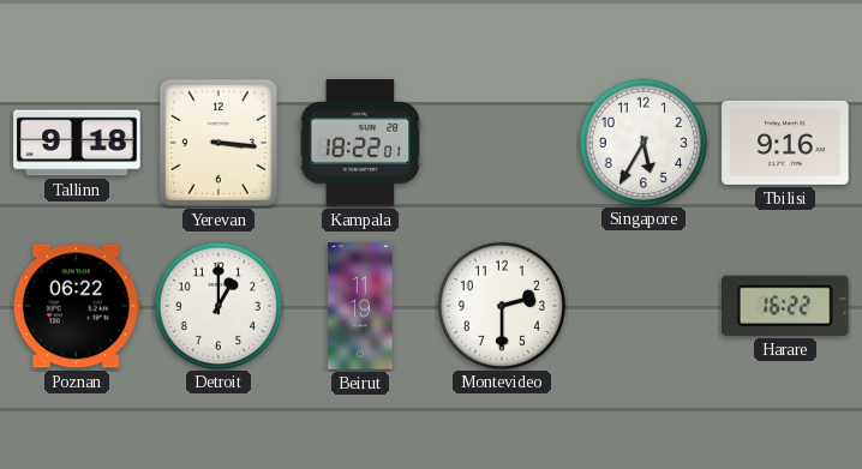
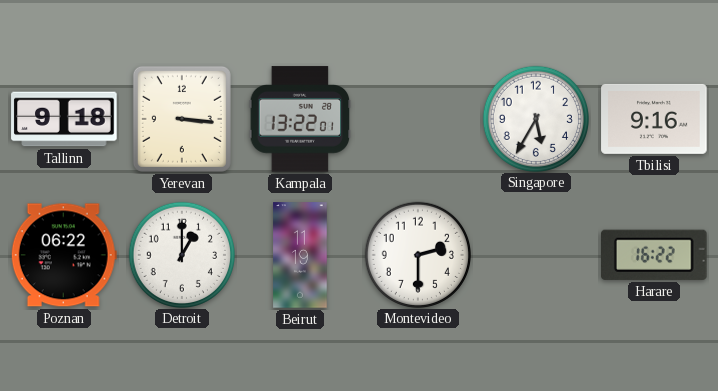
Kampala: 18:22 -> 13:22 (300, 119)
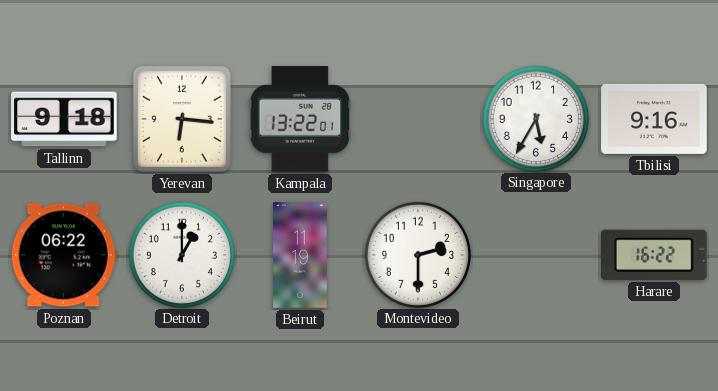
Yerevan: 3:16 -> 6:16 (182, 119)
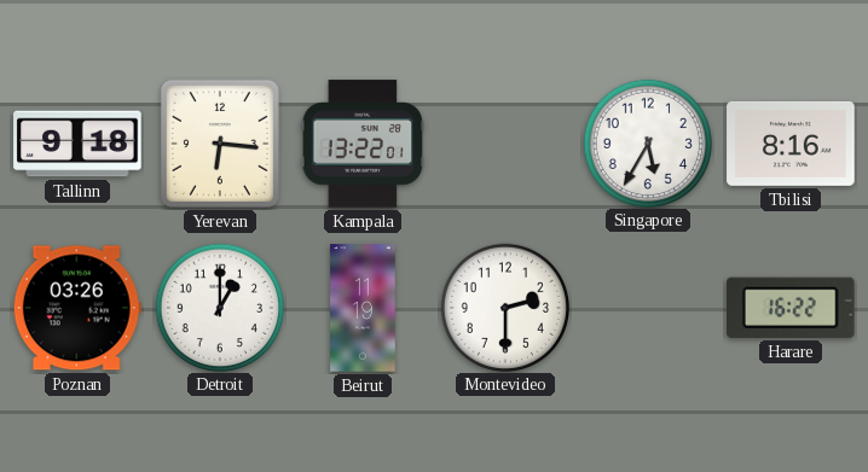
Tbilisi: 9:16 -> 8:16 (791, 144)
Poznan: 06:22 -> 03:26 (77, 308)
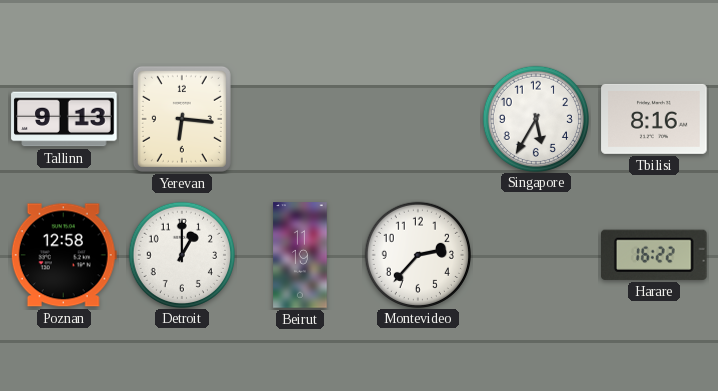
Tallinn: 9:18 -> 9:13 (64, 119)
Kampala: 13:22 -> none (363, 144)
Poznan: 03:26 -> 12:58 (64, 255)
Montevideo: 2:30 -> 2:37 (417, 254)
